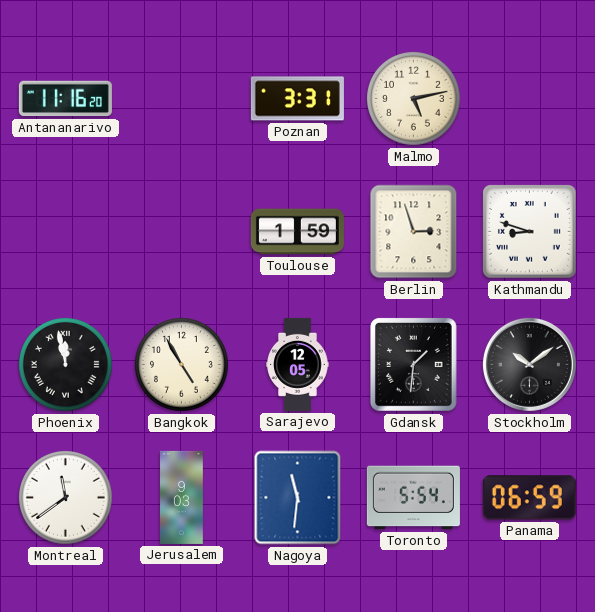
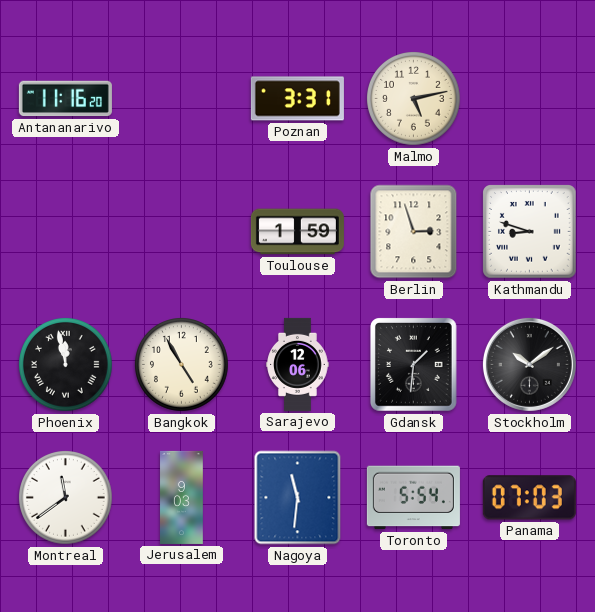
Sarajevo: 12:05 -> 12:06 (298, 364)
Panama: 06:59 -> 07:03 (529, 498)
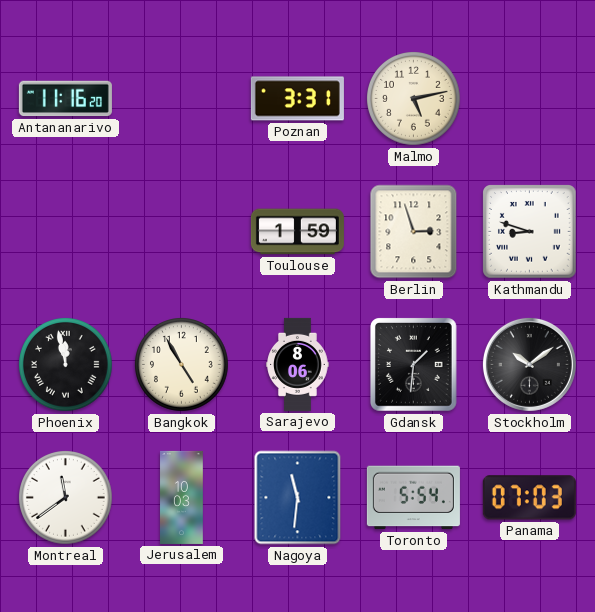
Sarajevo: 12:06 -> 8:06 (298, 364)
Jerusalem: 9:03 -> 10:03 (182, 497)
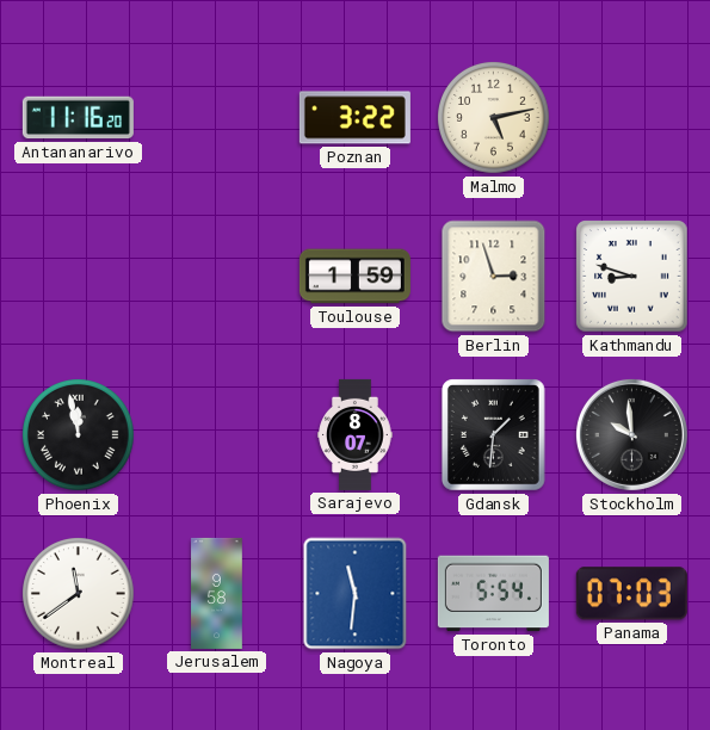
Poznan: 3:31 -> 3:22 (354, 118)
Bangkok: 4:55 -> none (182, 365)
Sarajevo: 8:06 -> 8:07 (356, 434)
Stockholm: 10:09 -> 9:59 (631, 434)
Jerusalem: 10:03 -> 9:58 (217, 593)
